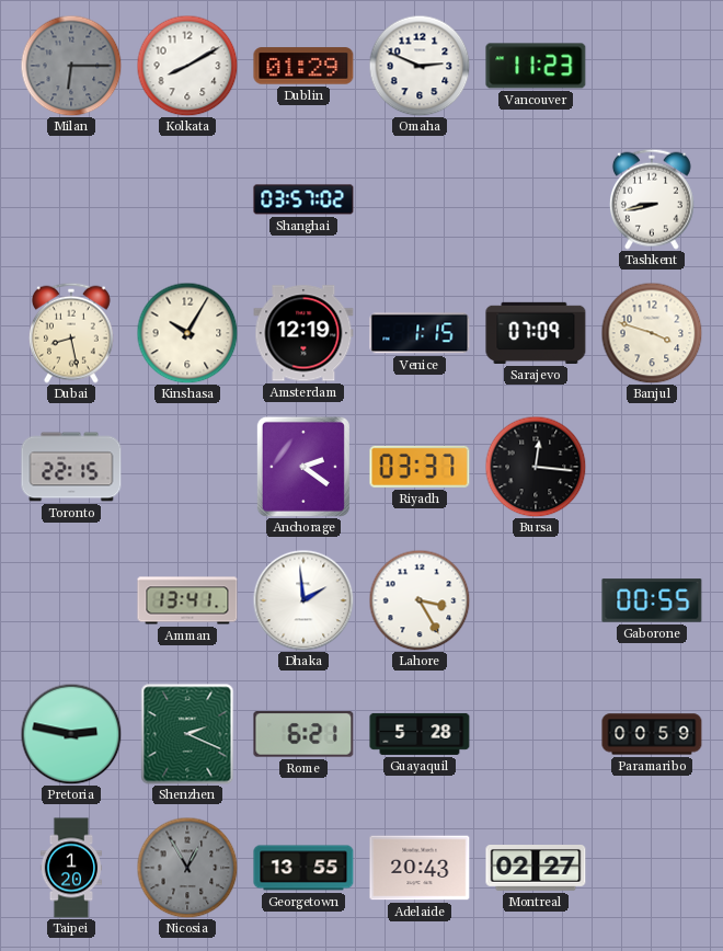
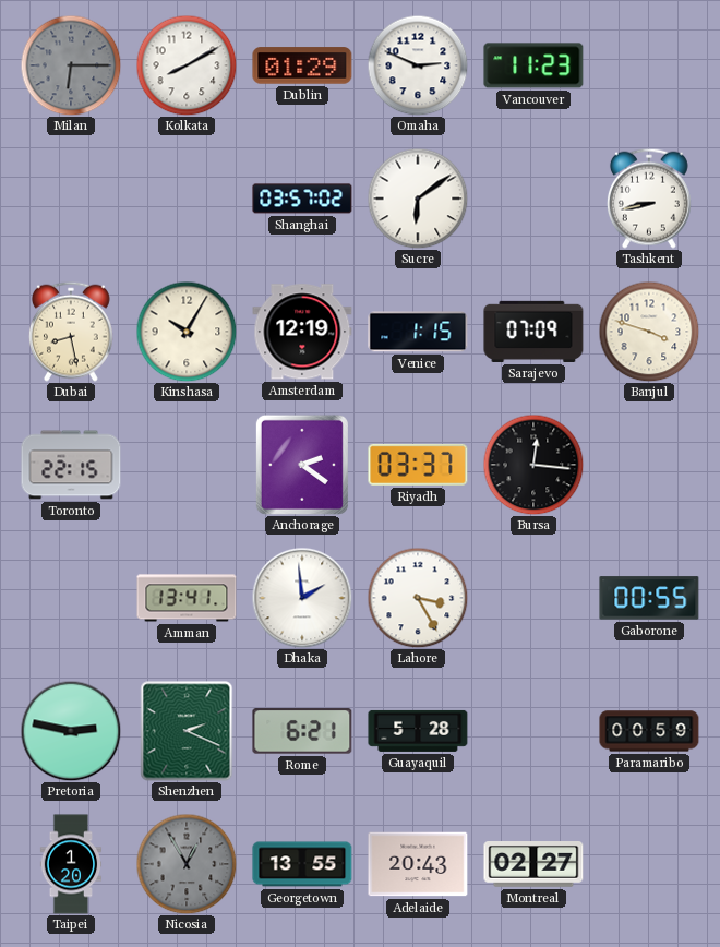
Sucre: none -> 6:09 (418, 199)
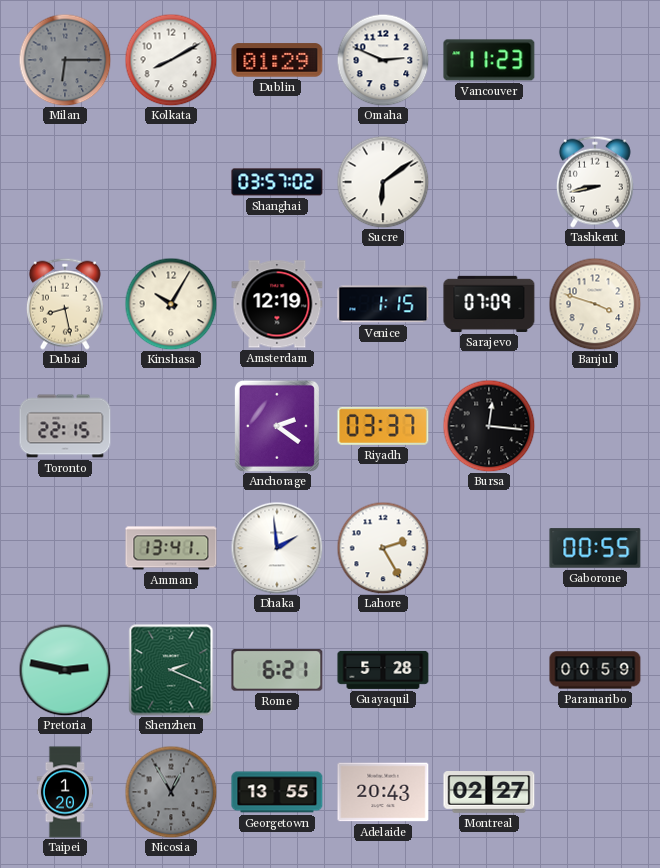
Lahore: 3:25 -> 2:25 (383, 548)
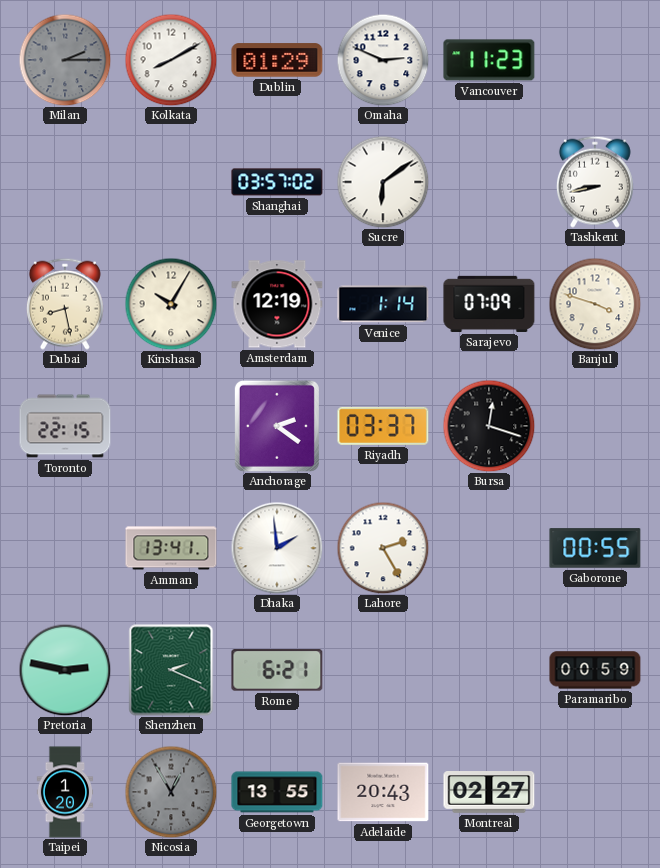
Milan: 6:15 -> 2:15 (65, 60)
Venice: 1:15 -> 1:14 (383, 304)
Bursa: 12:16 -> 12:18 (489, 426)
Guayaquil: 5:28 -> none (383, 670)
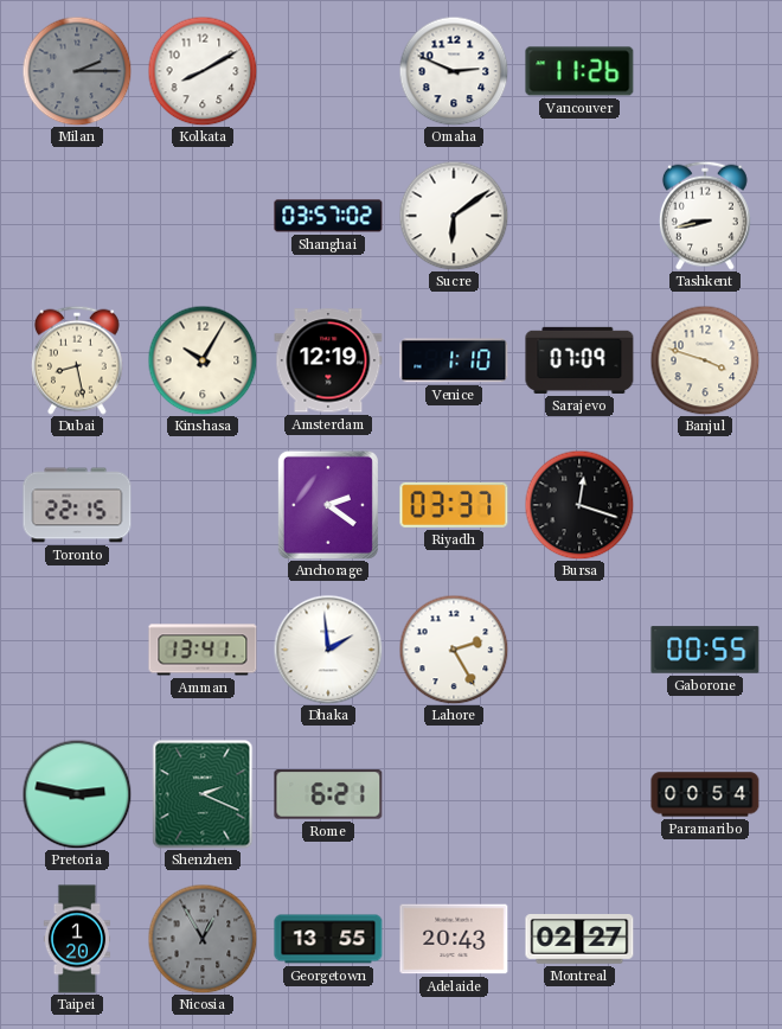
Dublin: 01:29 -> none (277, 60)
Vancouver: 11:23 -> 11:26 (579, 71)
Venice: 1:14 -> 1:10 (454, 360)
Paramaribo: 00:59 -> 00:54 (705, 794)
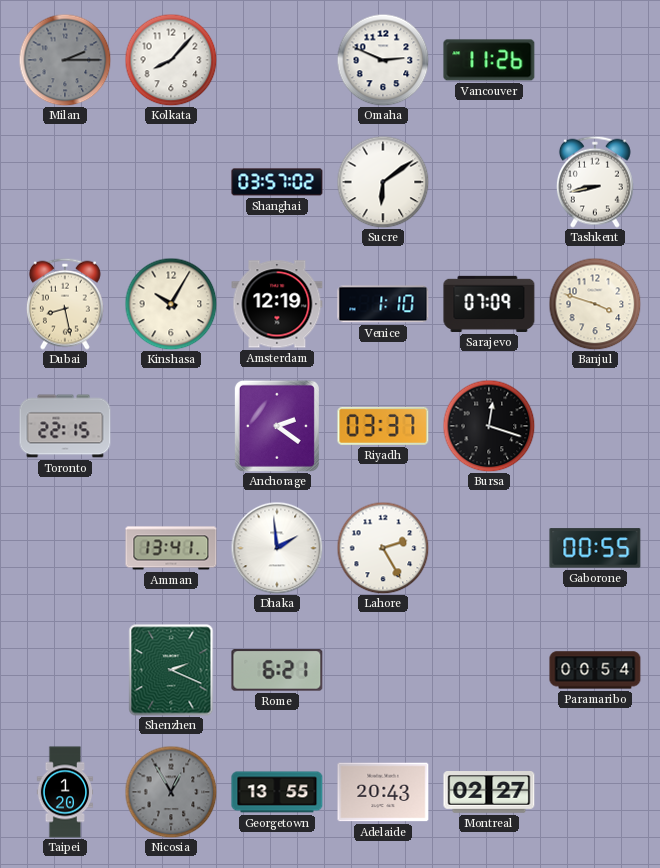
Kolkata: 8:10 -> 8:07 (171, 60)
Pretoria: 2:47 -> none (77, 794)
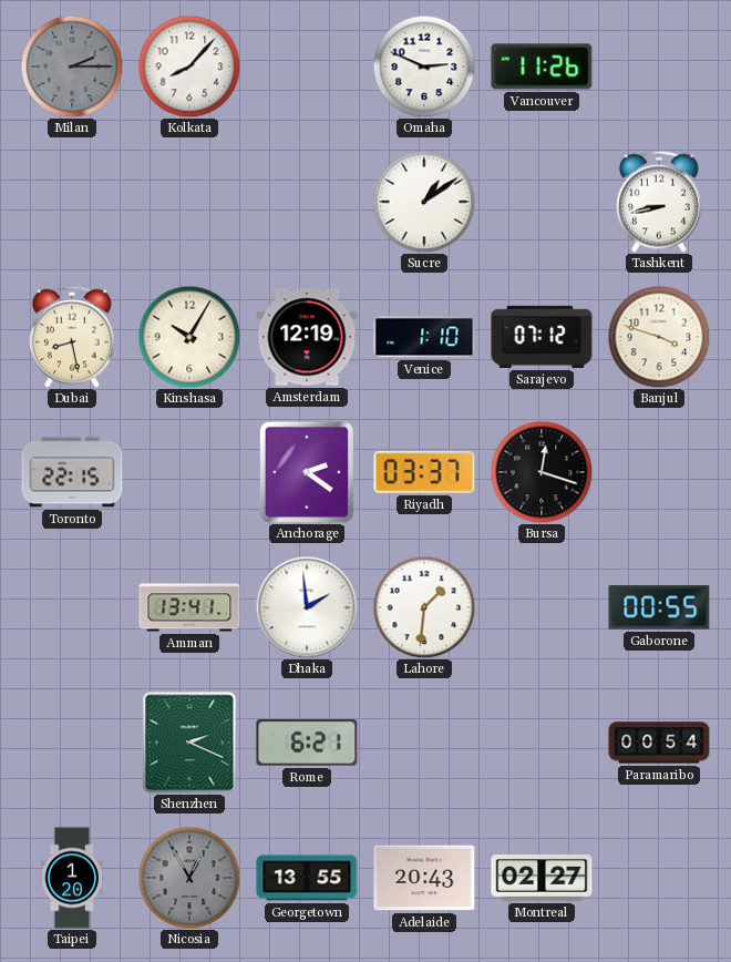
Shanghai: 03:57 -> none (277, 182)
Sucre: 6:09 -> 1:09 (424, 202)
Sarajevo: 07:09 -> 07:12 (542, 337)
Lahore: 2:25 -> 1:31 (424, 607)
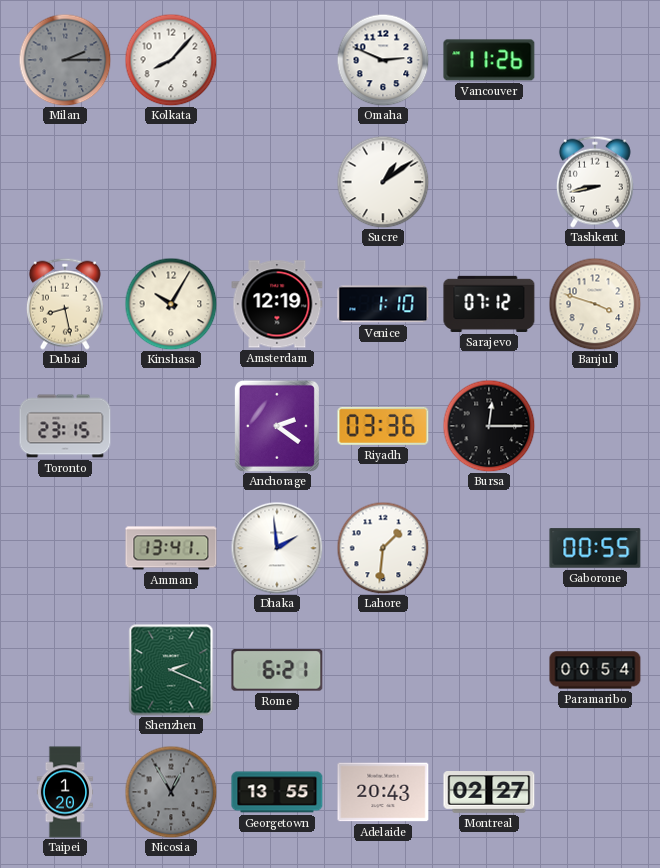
Toronto: 22:15 -> 23:15 (65, 426)
Riyadh: 03:37 -> 03:36 (383, 426)
Bursa: 12:18 -> 12:15 (489, 426)
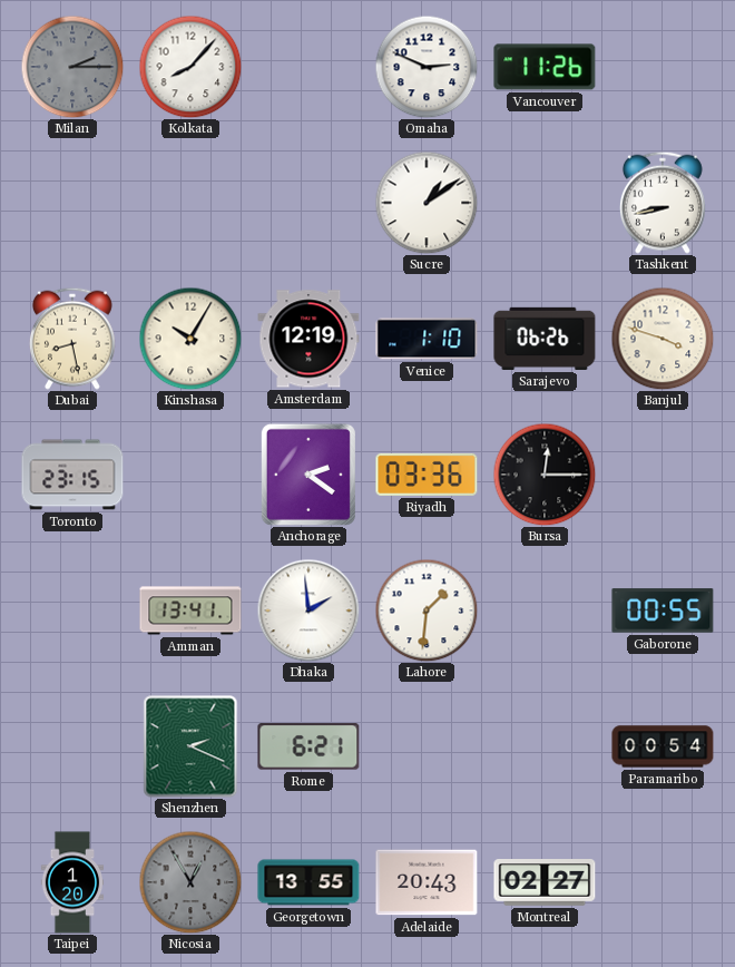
Sarajevo: 07:12 -> 06:26 (545, 339)
